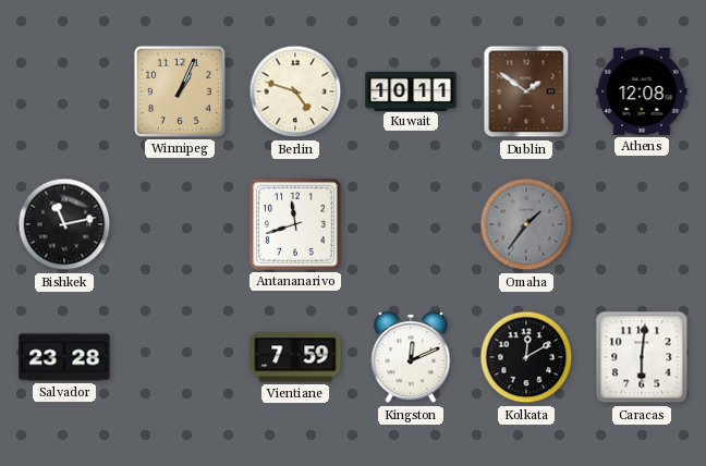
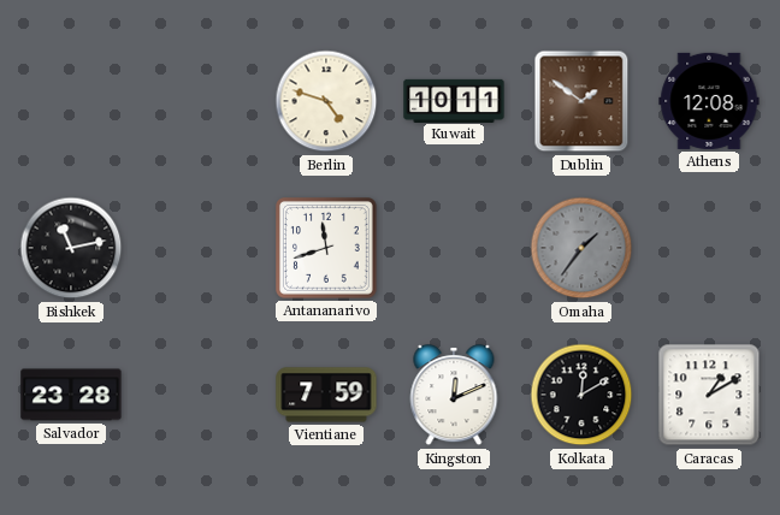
Winnipeg: 1:04 -> none (180, 91)
Caracas: 6:01 -> 1:10 (709, 395)
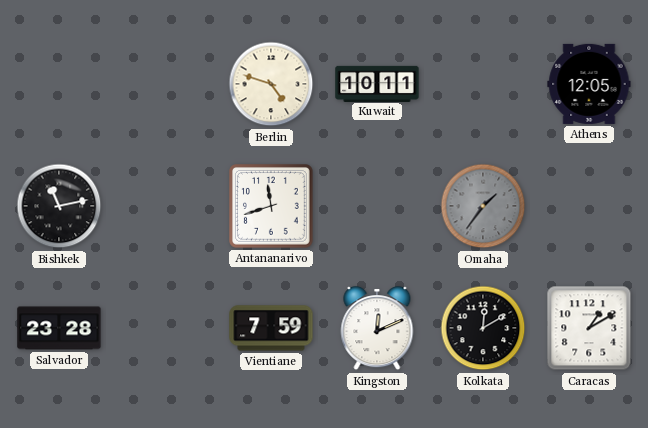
Dublin: 1:51 -> none (581, 101)
Athens: 12:08 -> 12:05 (589, 84)
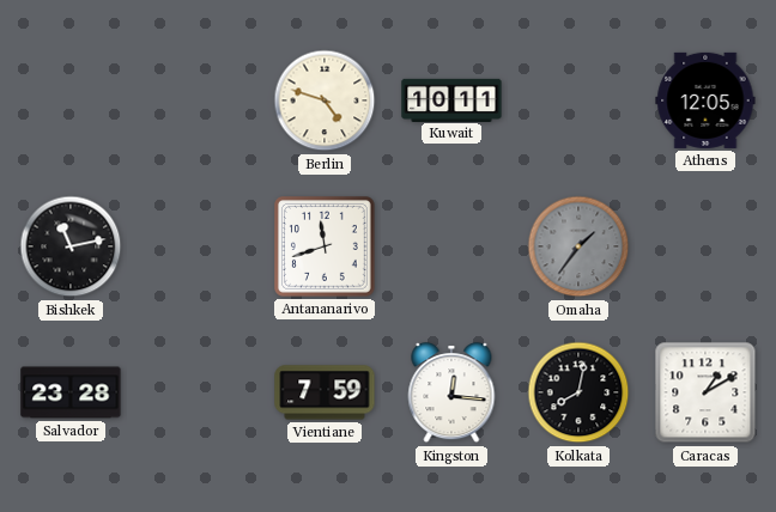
Kingston: 12:11 -> 12:16 (451, 394)
Kolkata: 12:10 -> 8:02 (578, 392)
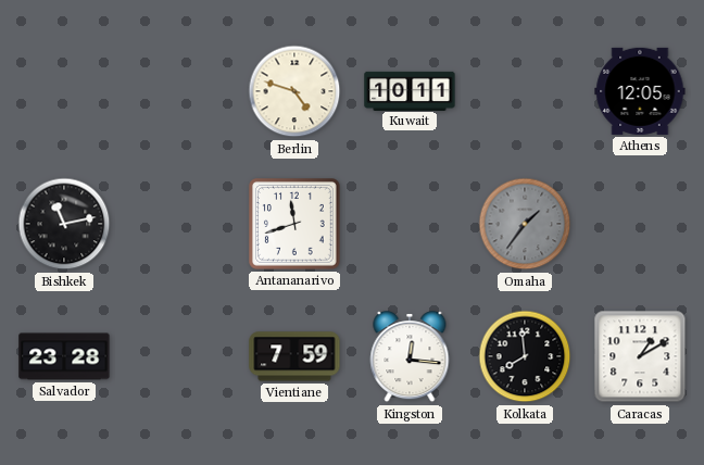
Kolkata: 8:02 -> 7:59 (525, 356)
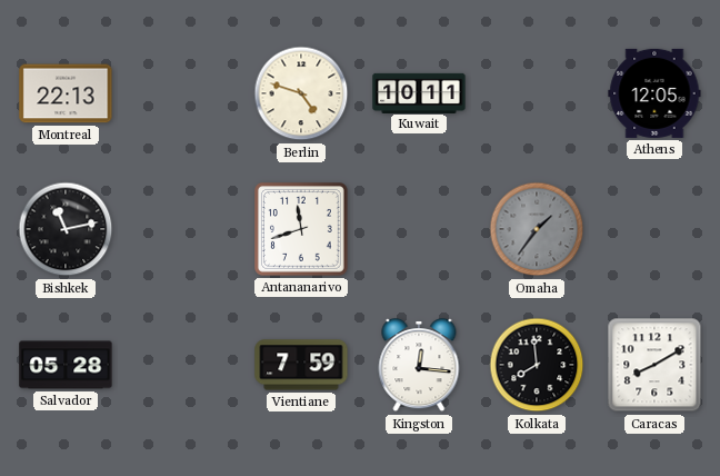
Montreal: none -> 22:13 (66, 93)
Salvador: 23:28 -> 05:28 (66, 365)
Caracas: 1:10 -> 8:10 (654, 365)
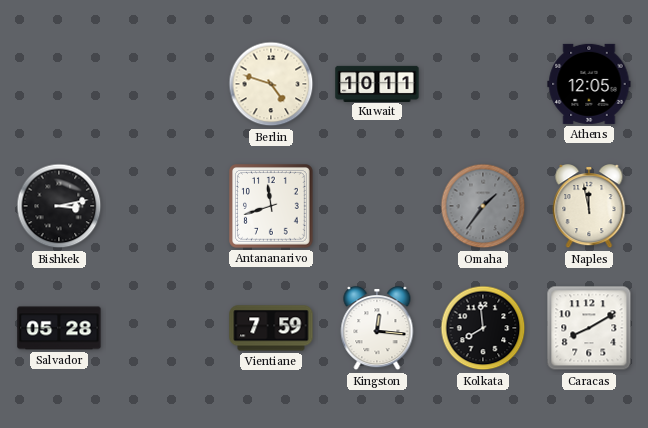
Montreal: 22:13 -> none (66, 93)
Bishkek: 11:13 -> 3:13 (59, 206)
Naples: none -> 11:58 (589, 207)
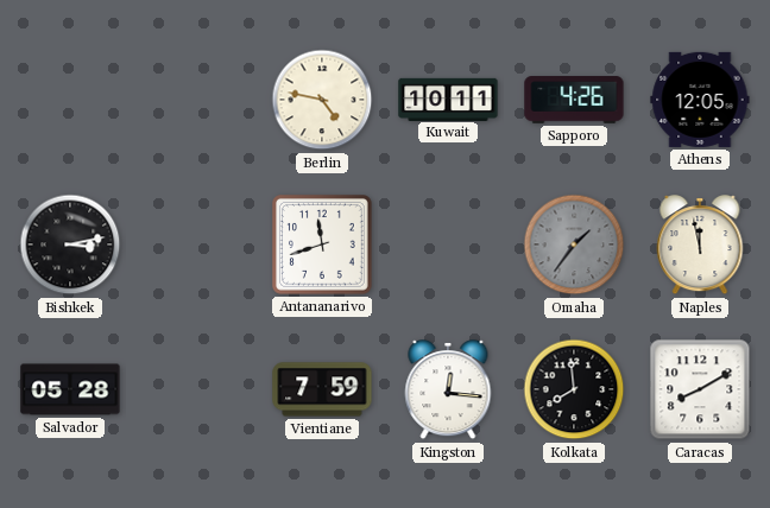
Berlin: 4:48 -> 4:47 (322, 100)
Sapporo: none -> 4:26 (574, 100)
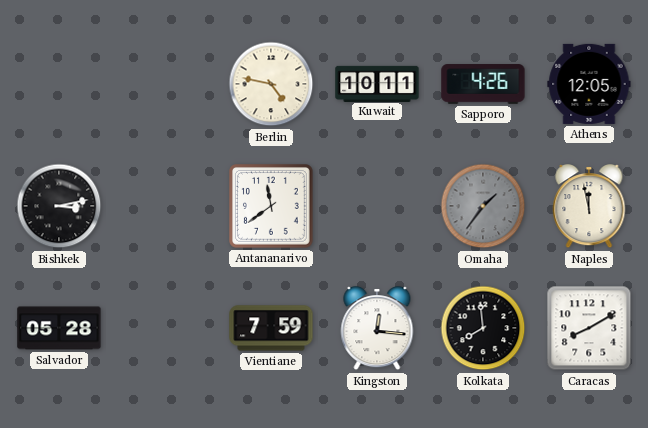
Antananarivo: 11:42 -> 11:39 (272, 207)
